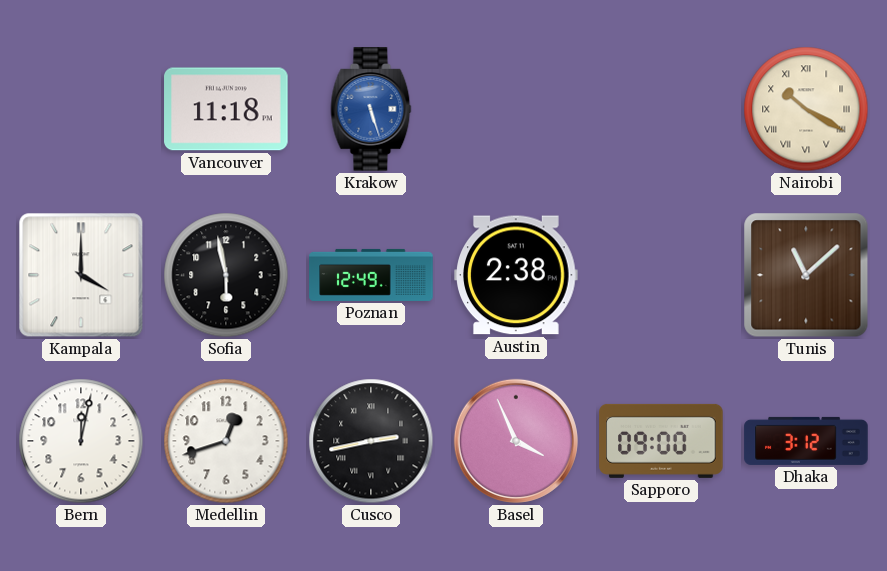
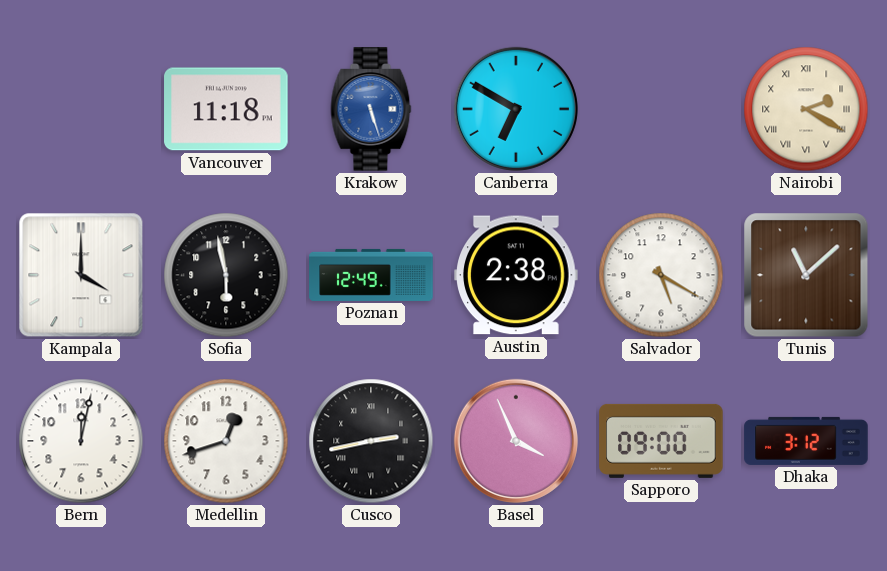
Canberra: none -> 6:50 (516, 109)
Nairobi: 10:20 -> 2:20 (806, 109)
Salvador: none -> 5:20 (661, 275)
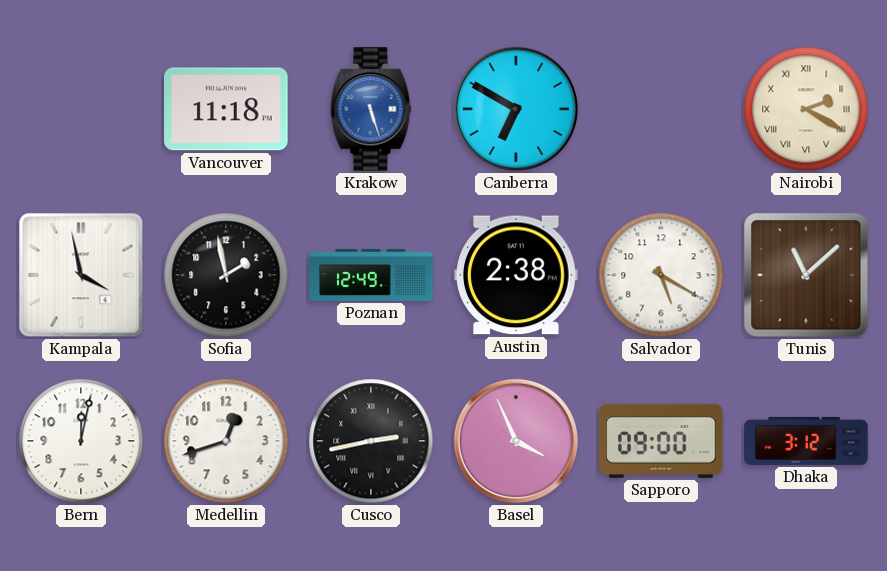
Kampala: 4:00 -> 3:58 (81, 275)
Sofia: 5:58 -> 1:58 (226, 275)
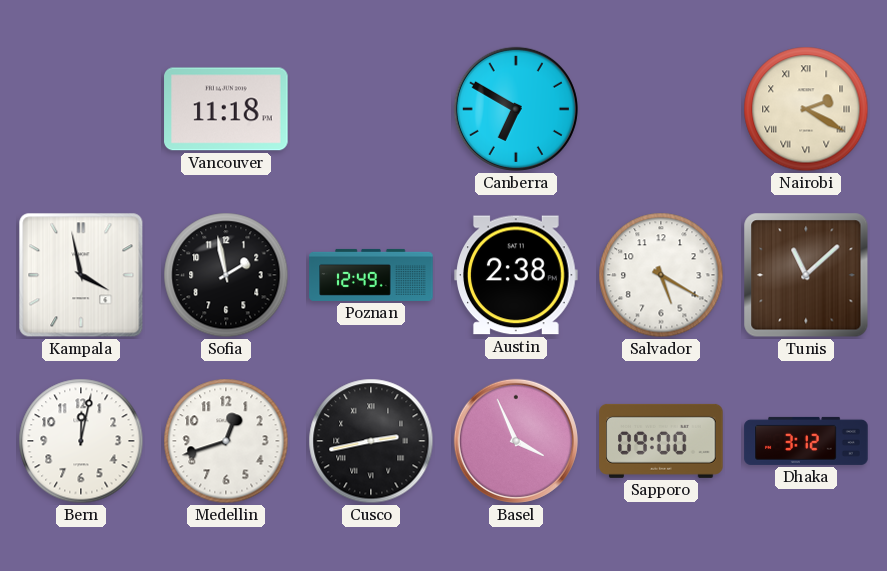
Krakow: 5:27 -> none (371, 109)
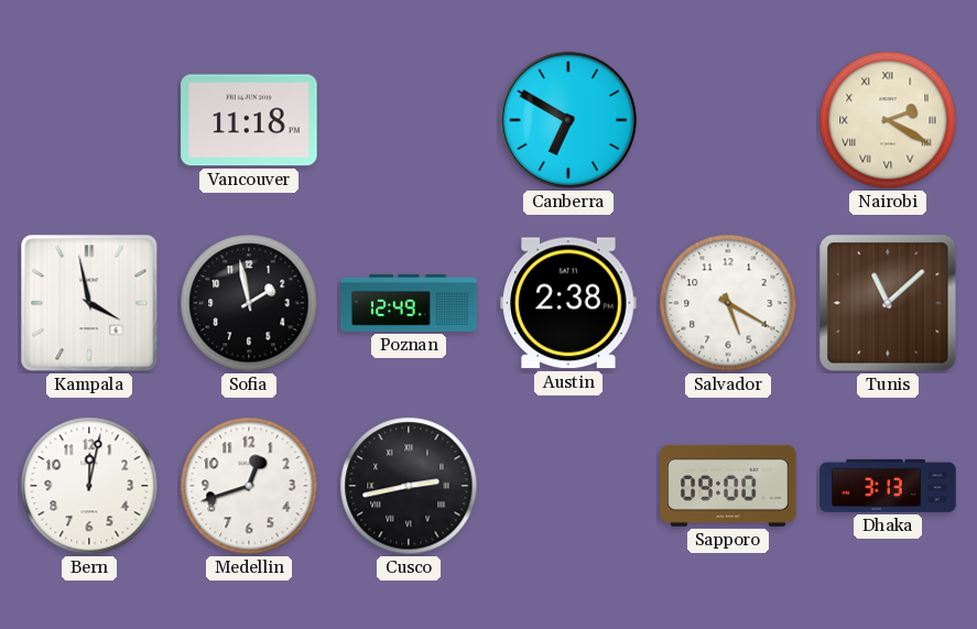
Basel: 3:56 -> none (516, 441)
Dhaka: 3:12 -> 3:13 (888, 486)
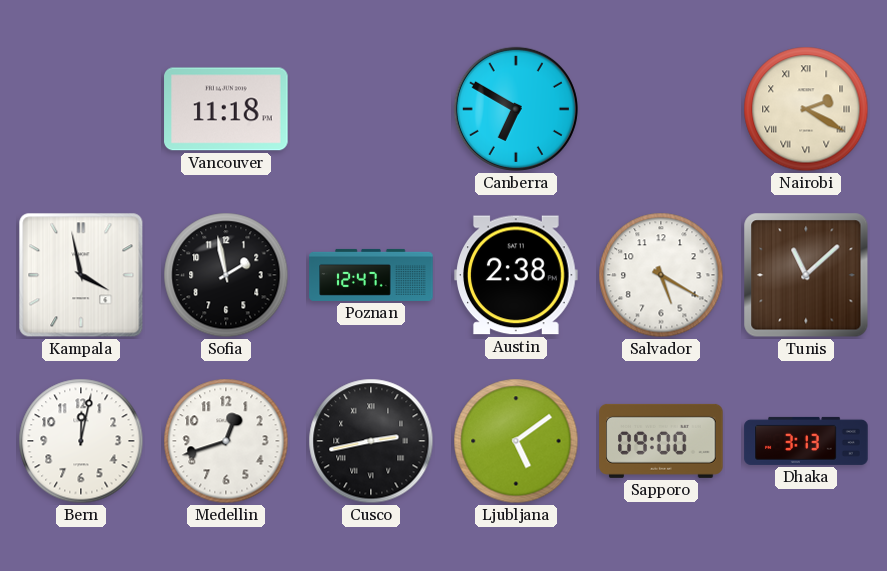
Poznan: 12:49 -> 12:47 (371, 275)
Ljubljana: none -> 5:09 (516, 441)
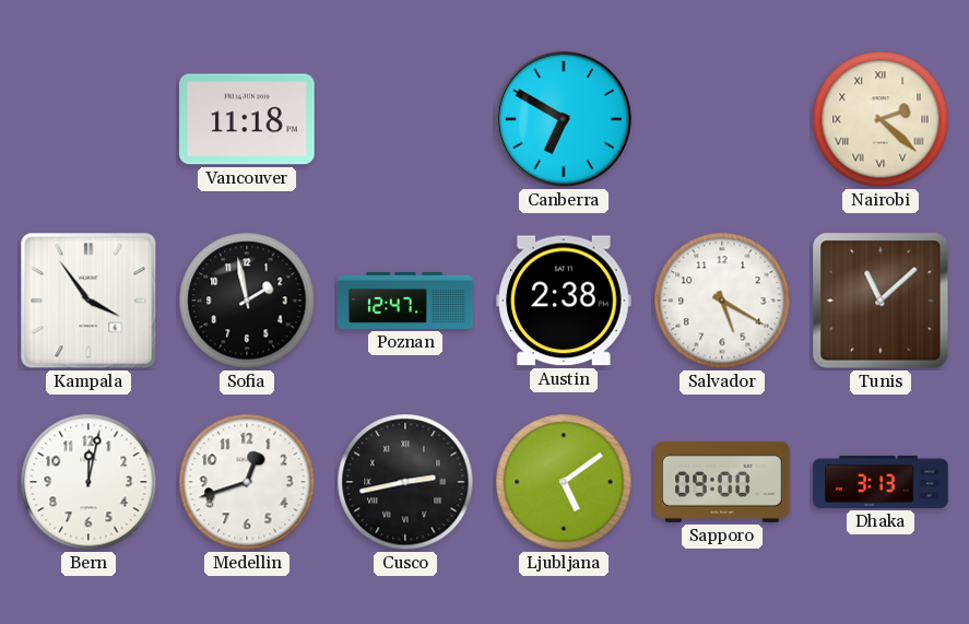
Nairobi: 2:20 -> 2:22 (881, 119)
Kampala: 3:58 -> 3:54 (88, 301)
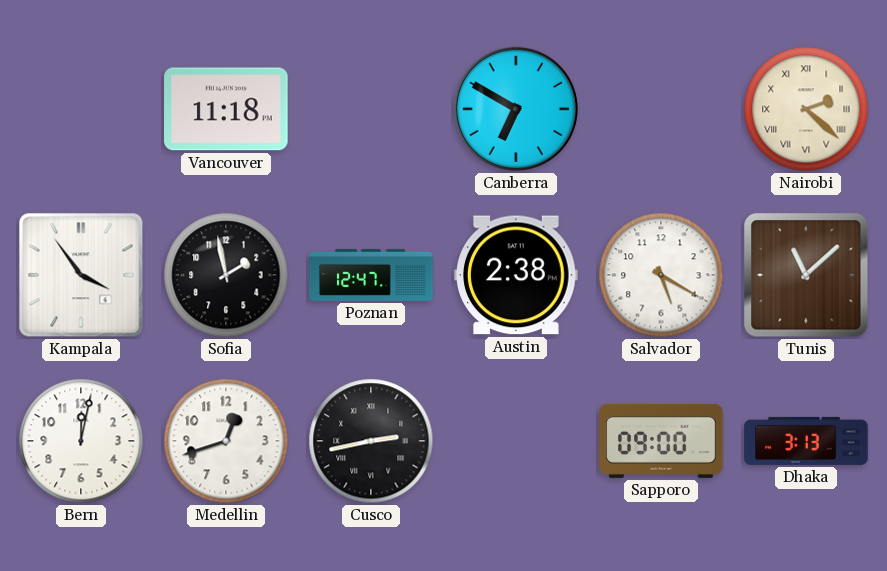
Ljubljana: 5:09 -> none (564, 482)
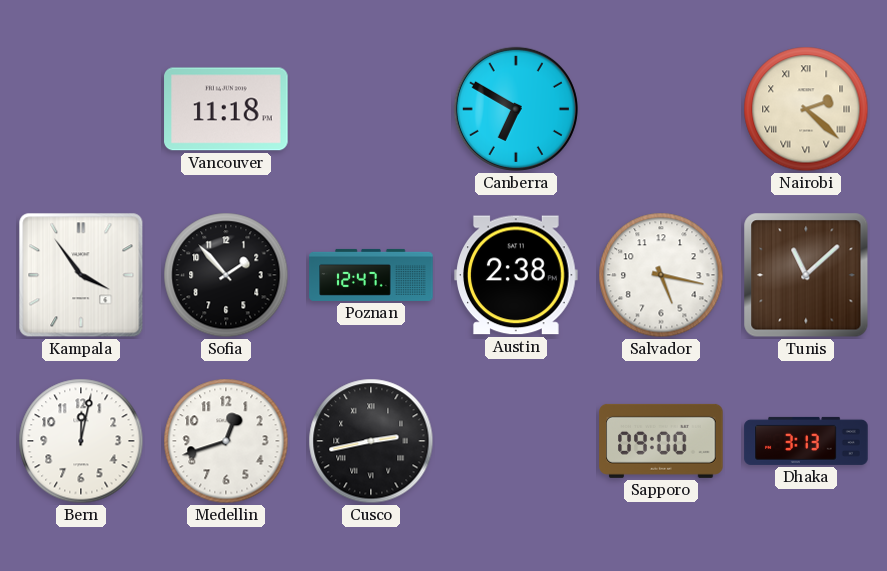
Sofia: 1:58 -> 1:53 (226, 275)
Salvador: 5:20 -> 5:17 (661, 275)
